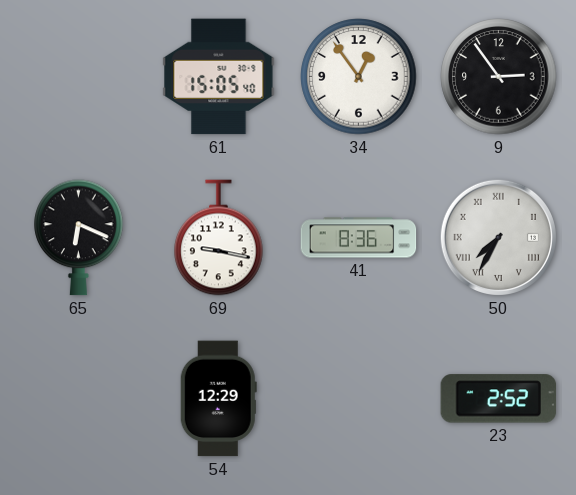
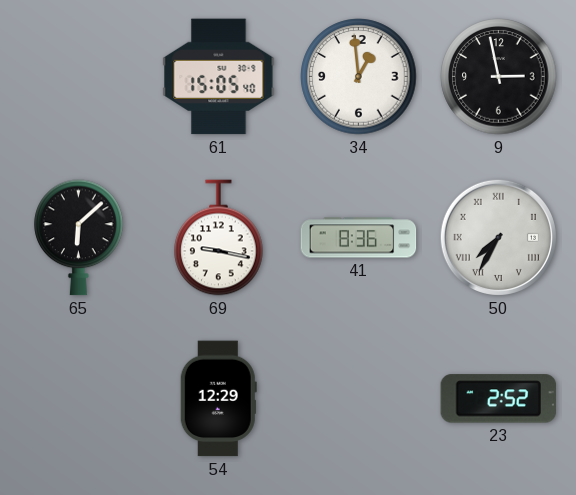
34: 12:54 -> 12:59 (359, 77)
9: 2:54 -> 2:58 (499, 77)
65: 6:19 -> 6:08 (79, 238)
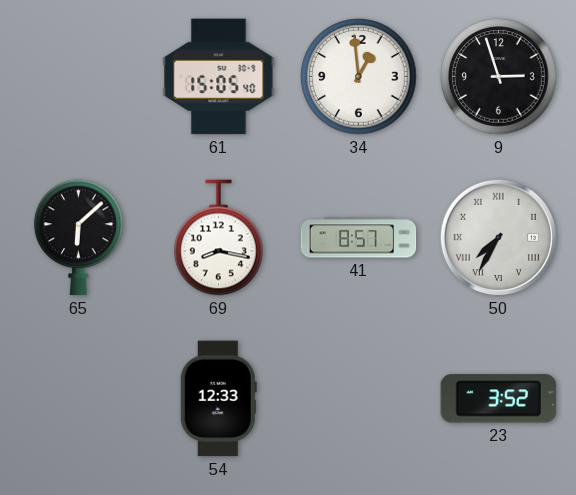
9: 2:58 -> 2:57 (499, 77)
69: 9:17 -> 8:17 (219, 238)
41: 8:36 -> 8:57 (359, 238)
54: 12:29 -> 12:33 (218, 399)
23: 2:52 -> 3:52 (499, 399)
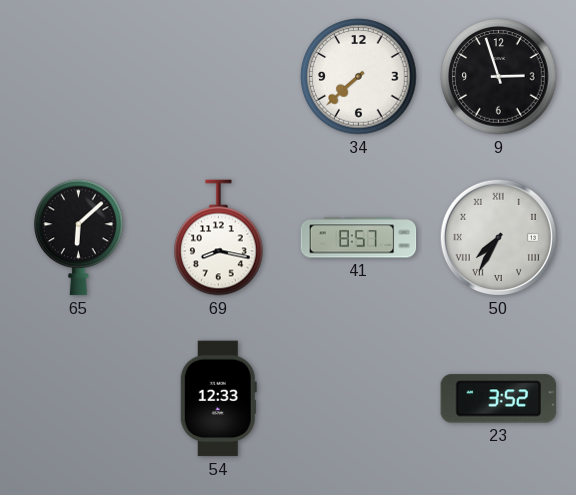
61: 15:05 -> none (219, 77)
34: 12:59 -> 7:38 (359, 77)
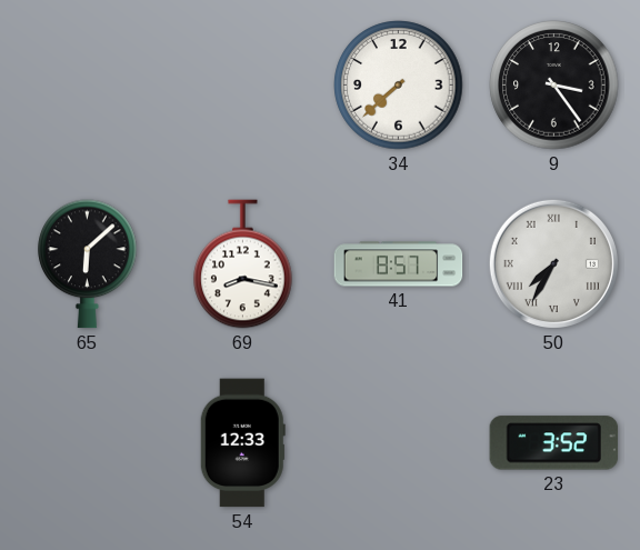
9: 2:57 -> 3:24 (554, 86)
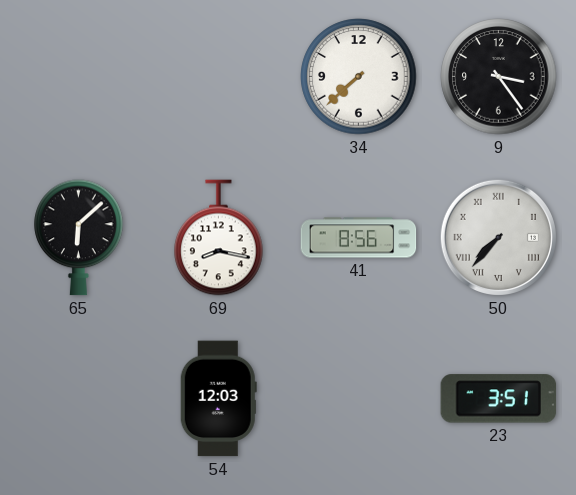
41: 8:57 -> 8:56 (359, 238)
50: 7:35 -> 7:37 (498, 237)
54: 12:33 -> 12:03 (218, 399)
23: 3:52 -> 3:51 (499, 399)
